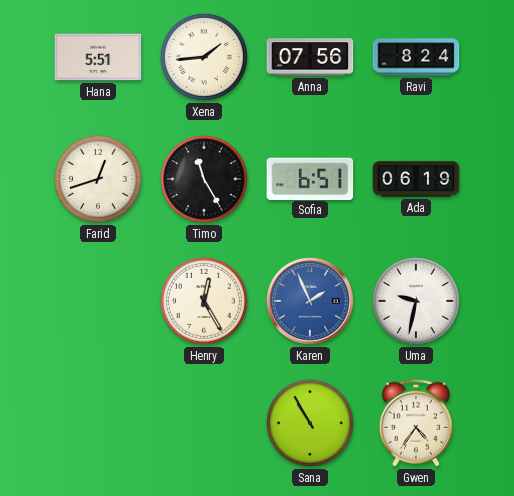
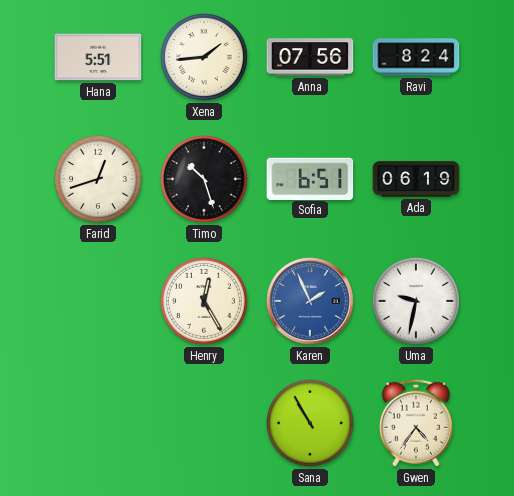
Timo: 11:25 -> 10:27 (204, 179)
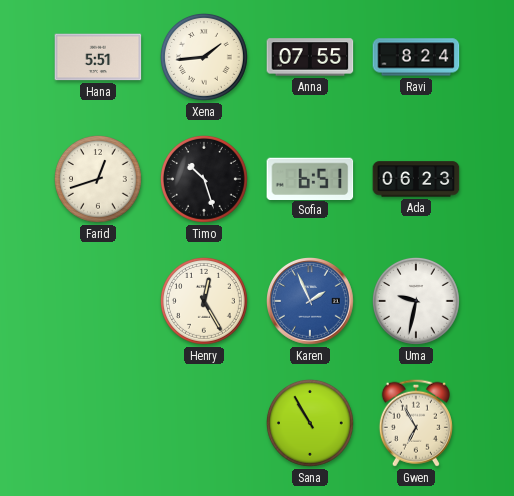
Anna: 07:56 -> 07:55 (310, 57)
Ada: 06:19 -> 06:23 (416, 179)
Gwen: 4:36 -> 6:55 (416, 423)
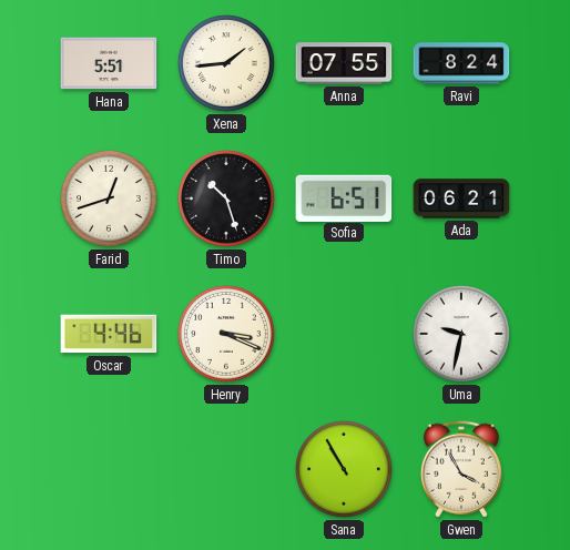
Ada: 06:23 -> 06:21 (461, 198)
Oscar: none -> 4:46 (109, 334)
Henry: 12:25 -> 3:19 (226, 334)
Karen: 1:56 -> none (311, 302)
Gwen: 6:55 -> 3:55 (461, 469)
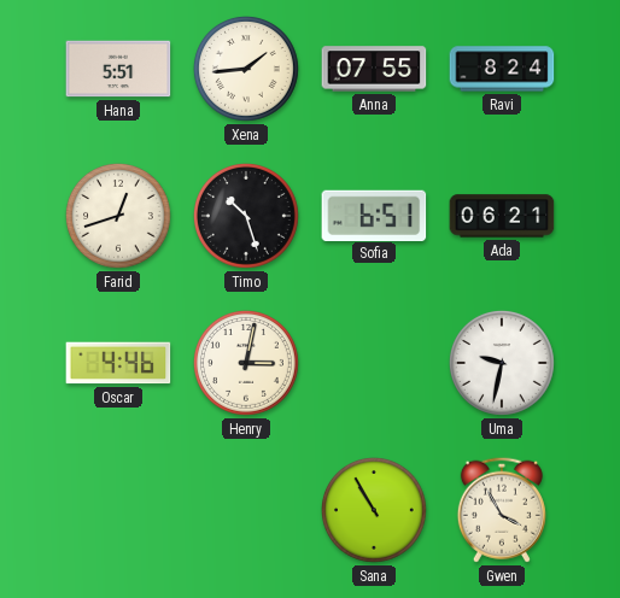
Henry: 3:19 -> 3:02 (246, 363)
